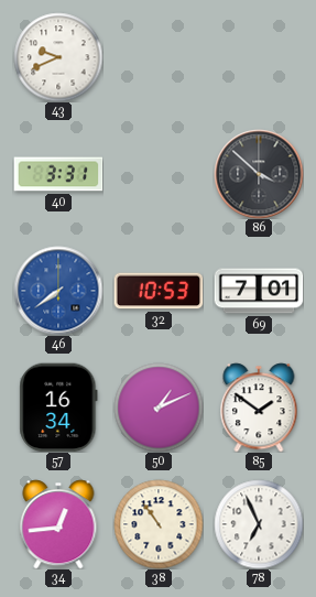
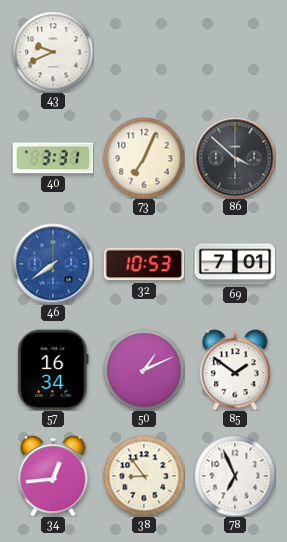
73: none -> 7:04 (144, 158)
38: 10:54 -> 8:54 (144, 476)
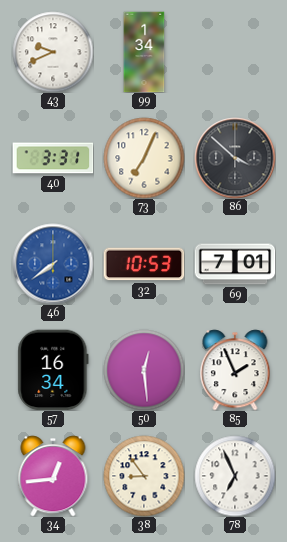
99: none -> 1:34 (144, 52)
50: 1:11 -> 12:29 (144, 370)
85: 1:51 -> 1:56 (235, 370)
